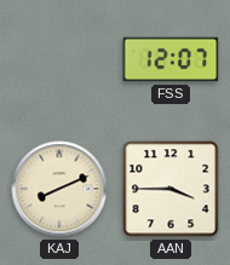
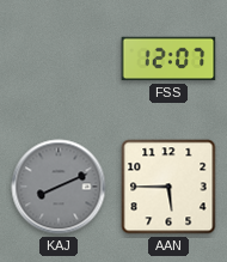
KAJ dial: cream -> grey (59, 187)
AAN: 3:45 -> 5:45 (168, 187)
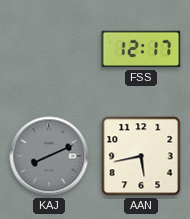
FSS: 12:07 -> 12:17 (141, 49)
AAN: 5:45 -> 5:43 (141, 156)
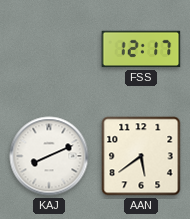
KAJ dial: grey -> white (49, 156)
AAN: 5:43 -> 5:39 (141, 156)
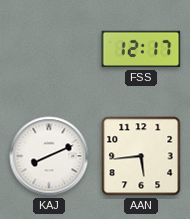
AAN: 5:39 -> 5:44 (141, 156)
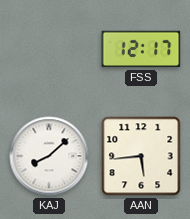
KAJ: 8:11 -> 8:08 (49, 156)
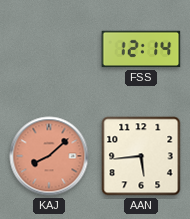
FSS: 12:17 -> 12:14 (141, 49)
KAJ dial: white -> salmon (49, 156)
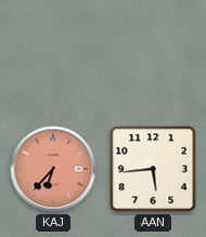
FSS: 12:14 -> none (141, 49)
KAJ: 8:08 -> 6:37 (53, 169)
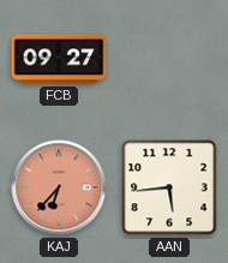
FCB: none -> 09:27 (59, 59)
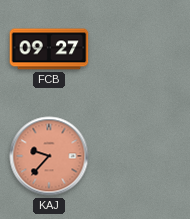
KAJ: 6:37 -> 9:37 (49, 156)
AAN: 5:44 -> none (169, 187)
